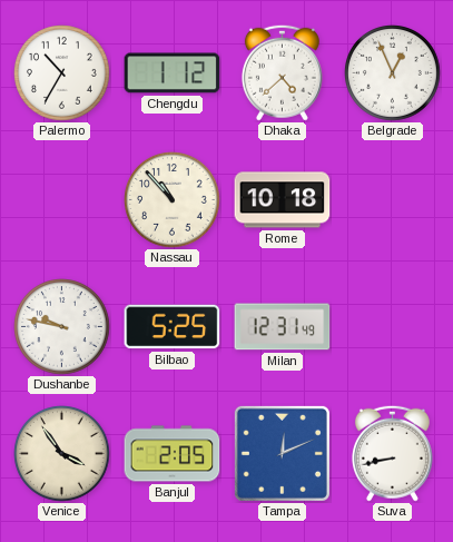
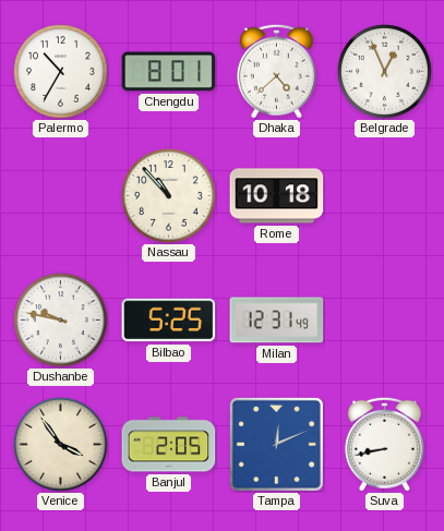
Chengdu: 1:12 -> 8:01 (169, 72)
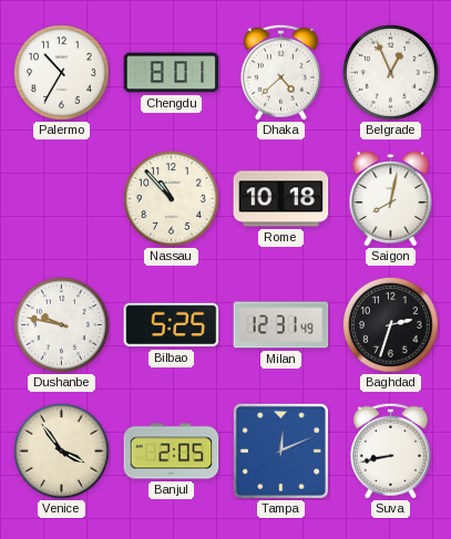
Saigon: none -> 8:02 (391, 199)
Baghdad: none -> 2:33 (391, 325)
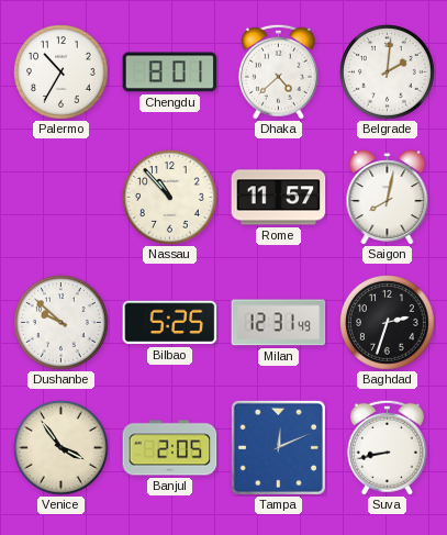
Belgrade: 12:56 -> 2:01 (388, 73)
Rome: 10:18 -> 11:57 (279, 198)
Dushanbe: 9:47 -> 9:52 (62, 323)
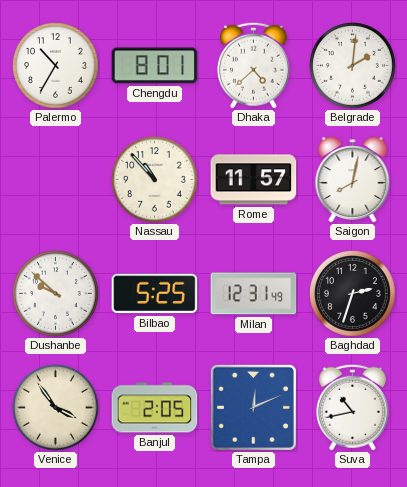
Suva: 8:43 -> 10:43 (352, 407)
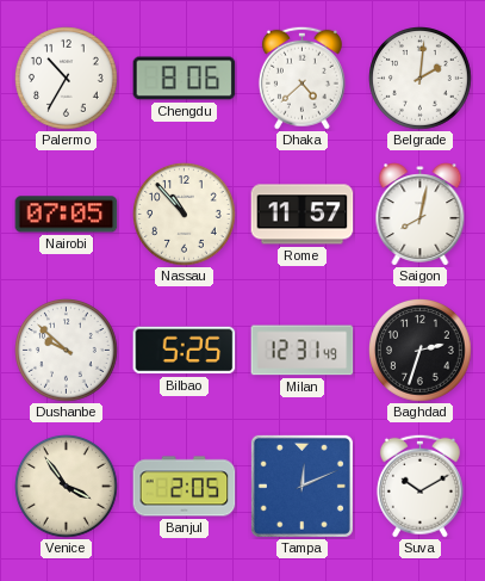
Chengdu: 8:01 -> 8:06 (185, 79)
Nairobi: none -> 07:05 (67, 215)
Suva: 10:43 -> 10:10 (419, 486)
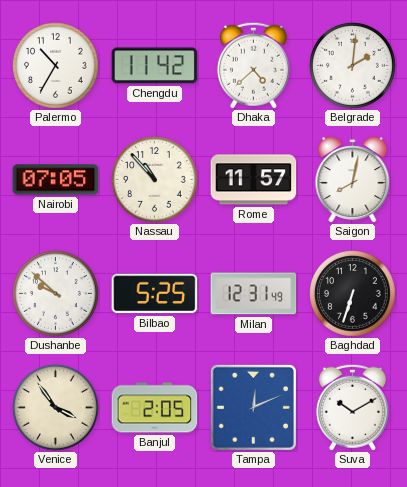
Chengdu: 8:06 -> 11:42 (155, 66)
Baghdad: 2:33 -> 6:33 (353, 294)
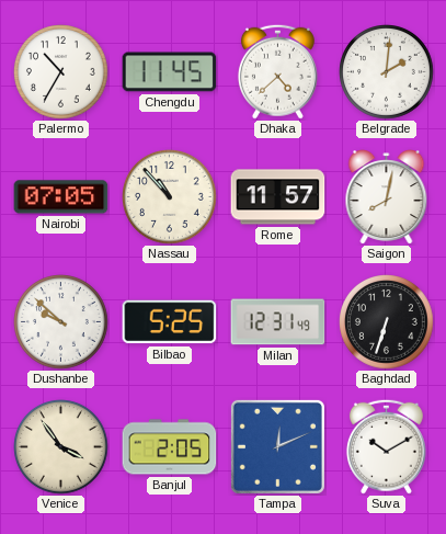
Chengdu: 11:42 -> 11:45 (170, 72)
